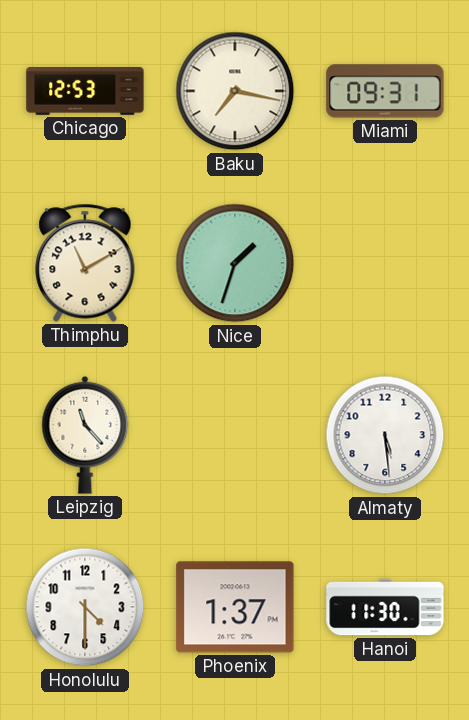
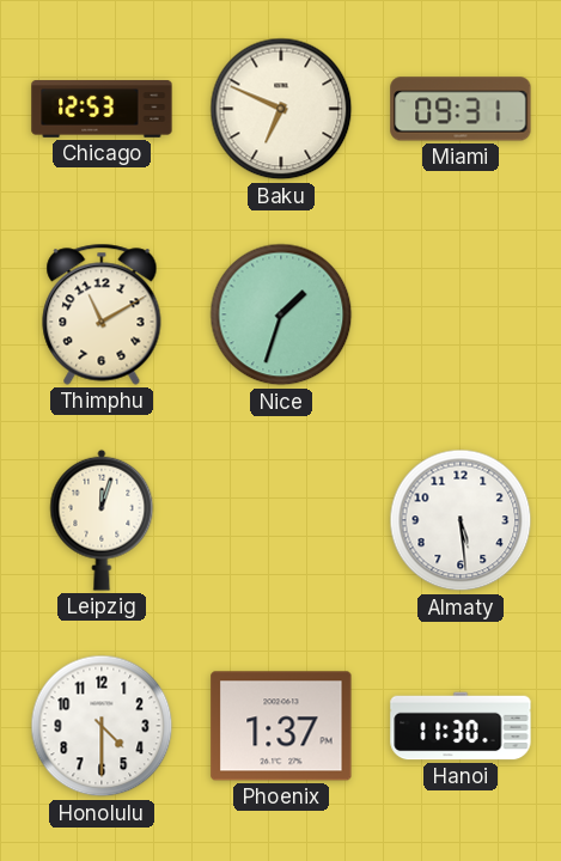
Baku: 7:17 -> 6:49 (281, 109)
Leipzig: 11:23 -> 12:03 (102, 520)
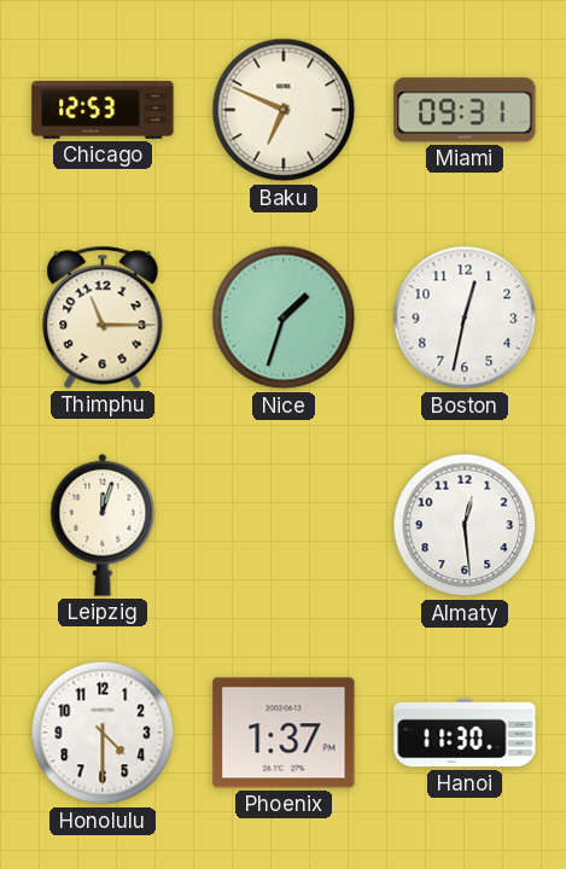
Thimphu: 11:10 -> 11:15 (103, 317)
Boston: none -> 12:32 (465, 317)
Almaty: 5:29 -> 12:29 (465, 525)
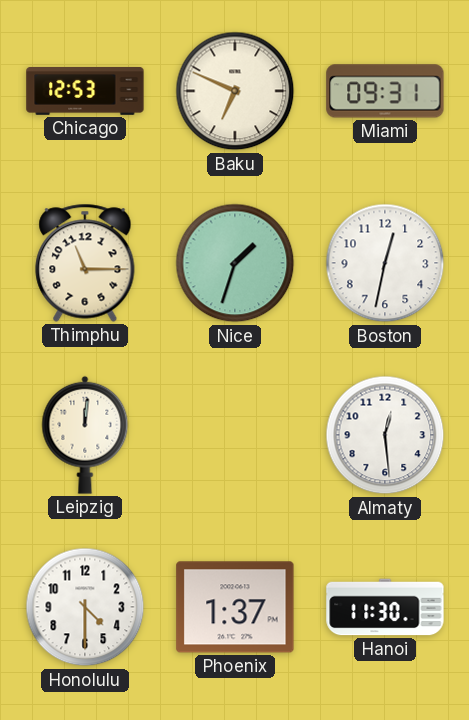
Leipzig: 12:03 -> 12:01 (85, 435)
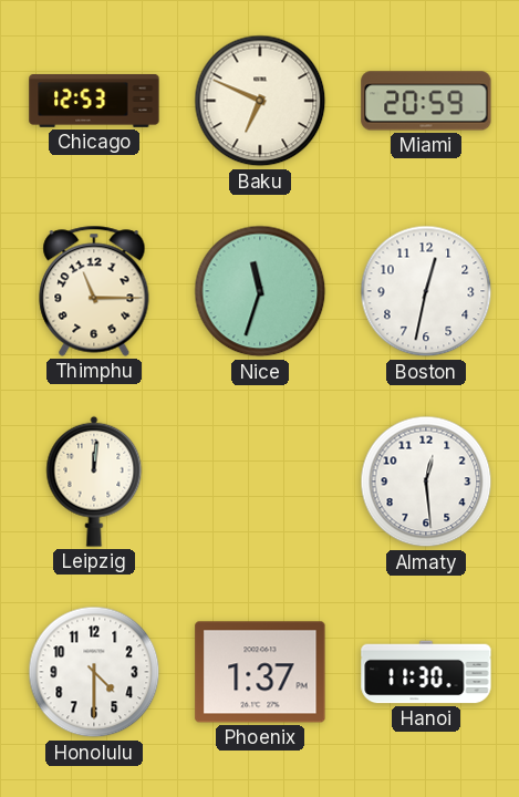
Miami: 09:31 -> 20:59 (426, 101)
Nice: 1:33 -> 11:33 (260, 291)
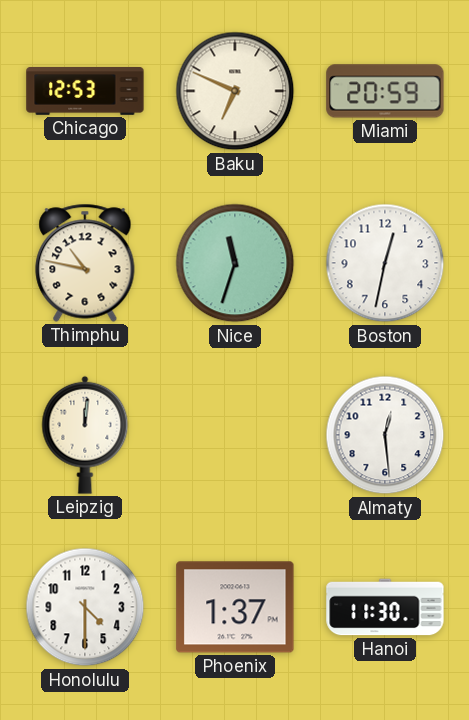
Thimphu: 11:15 -> 10:47 (85, 263)
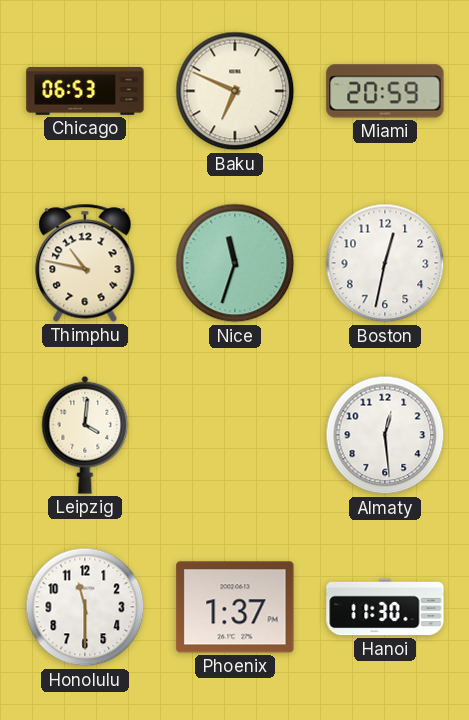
Chicago: 12:53 -> 06:53 (85, 92)
Leipzig: 12:01 -> 4:01 (85, 435)
Honolulu: 4:30 -> 11:30 (85, 607)
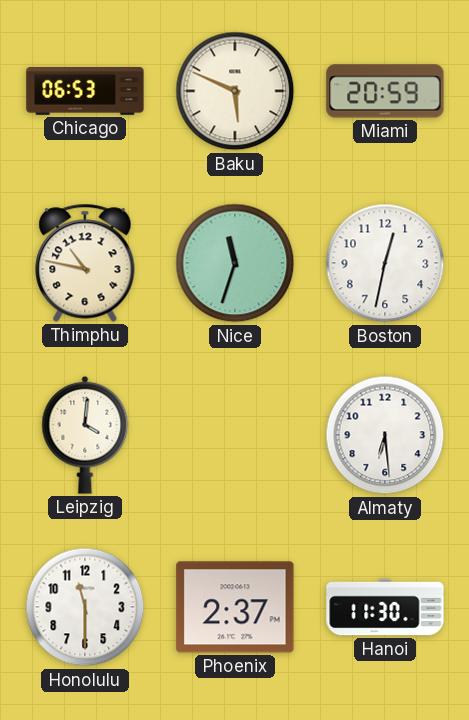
Baku: 6:49 -> 5:49 (235, 91)
Almaty: 12:29 -> 6:29 (385, 435)
Phoenix: 1:37 -> 2:37 (235, 607)
